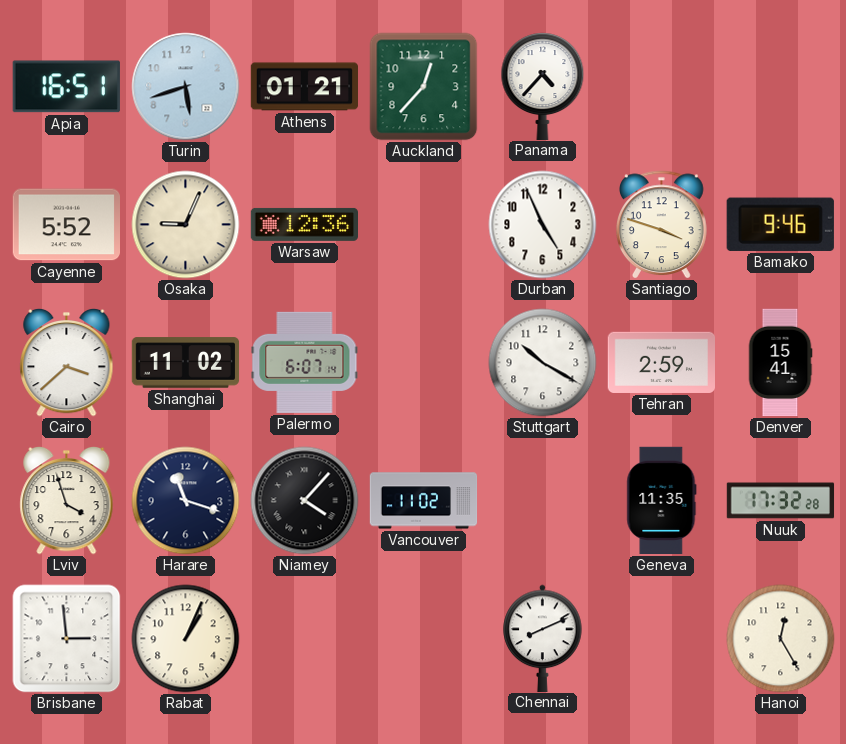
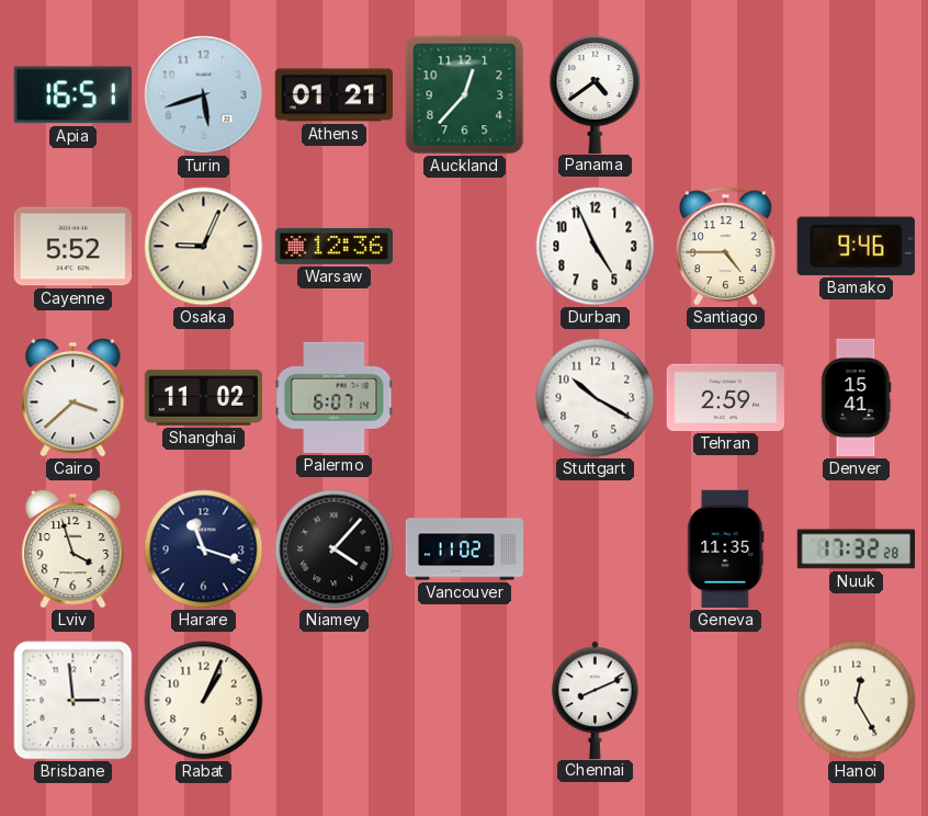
Panama: 4:37 -> 4:39 (596, 94)
Santiago: 3:48 -> 4:45 (726, 247)
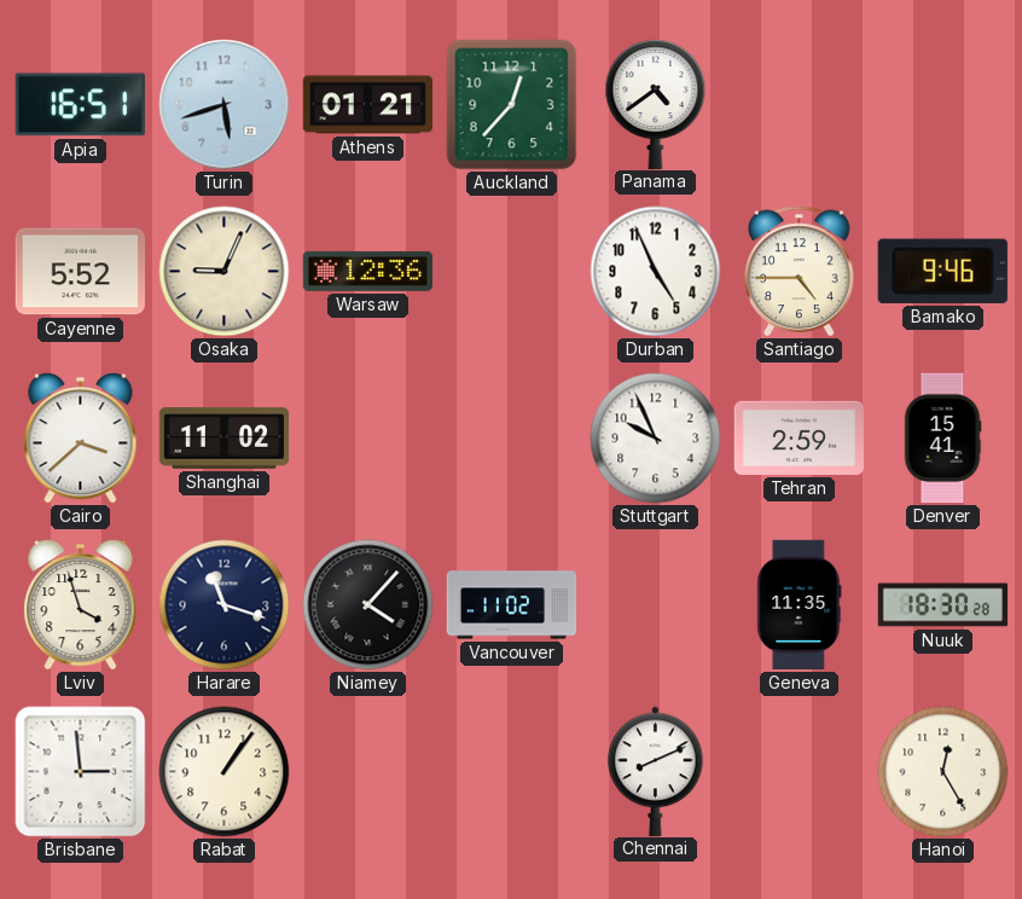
Palermo: 6:07 -> none (335, 397)
Stuttgart: 10:20 -> 9:56 (656, 439)
Nuuk: 17:32 -> 18:30 (943, 605)
Rabat: 1:04 -> 1:06 (225, 772)
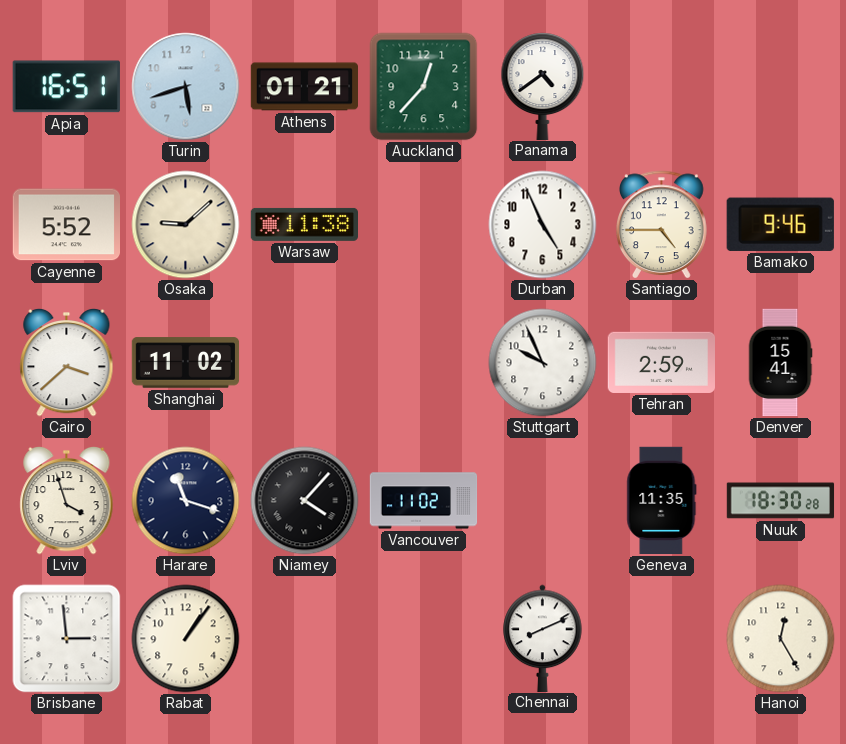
Osaka: 9:04 -> 9:08 (186, 225)
Warsaw: 12:36 -> 11:38 (305, 224)
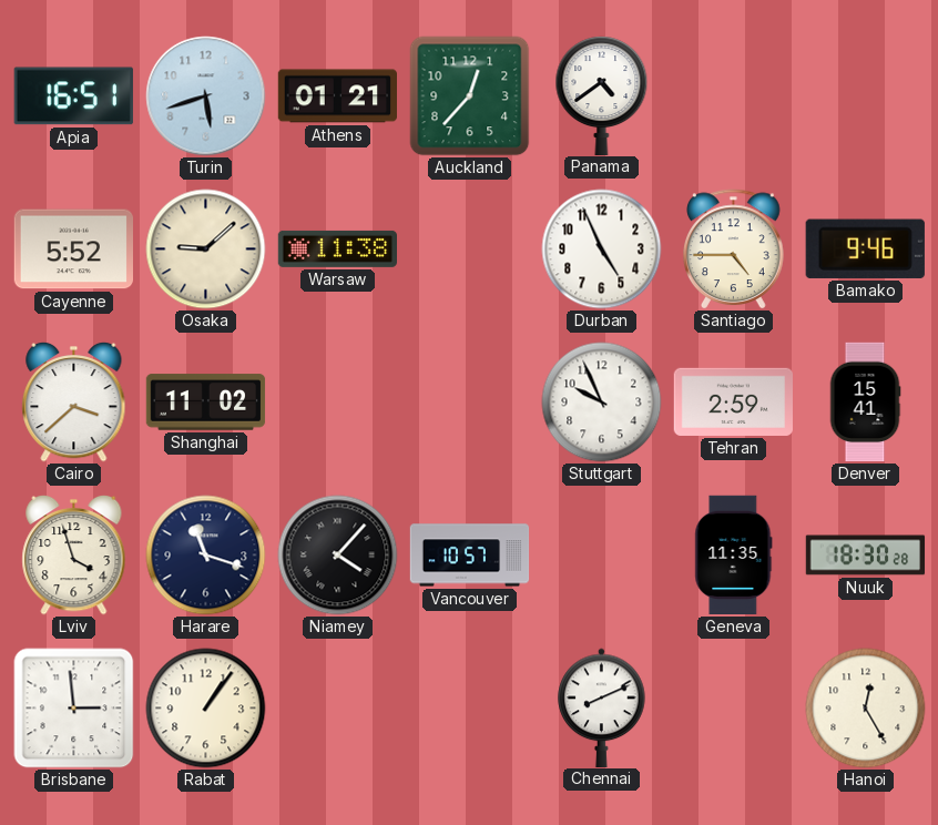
Vancouver: 11:02 -> 10:57 (470, 556)
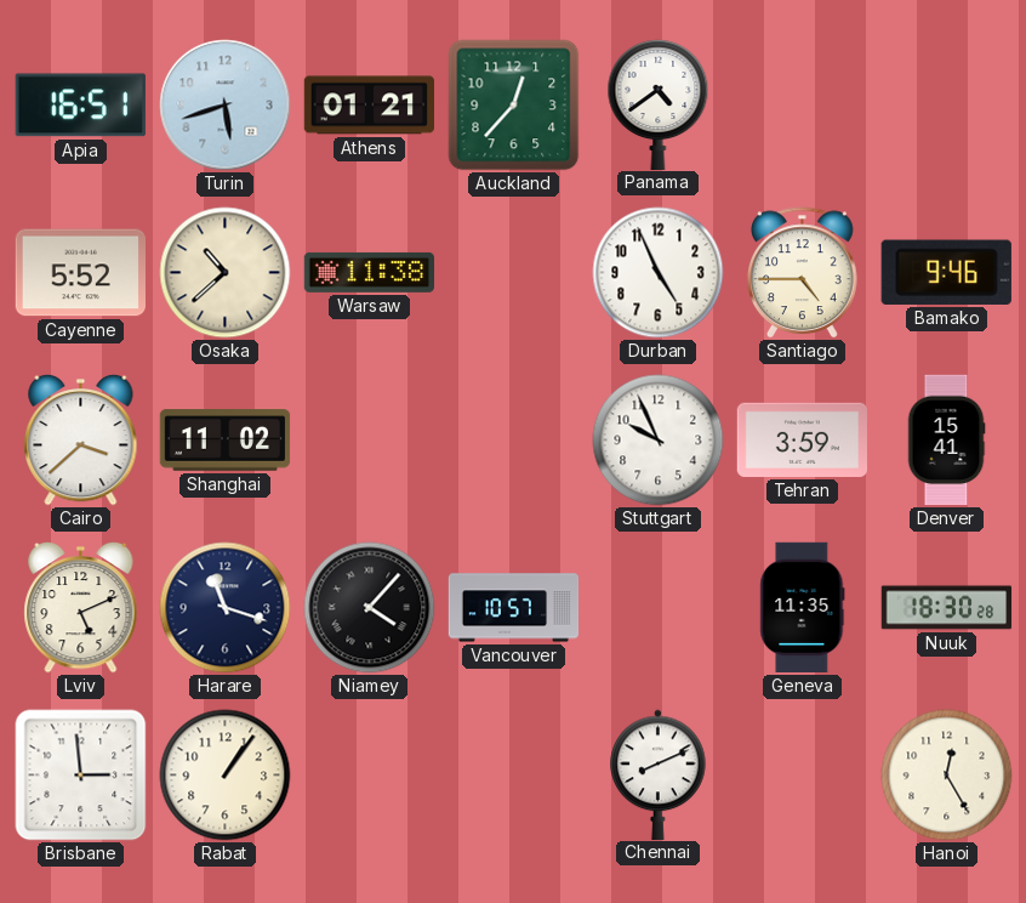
Osaka: 9:08 -> 10:38 (226, 273)
Tehran: 2:59 -> 3:59 (802, 439)
Lviv: 3:57 -> 5:11 (81, 607)
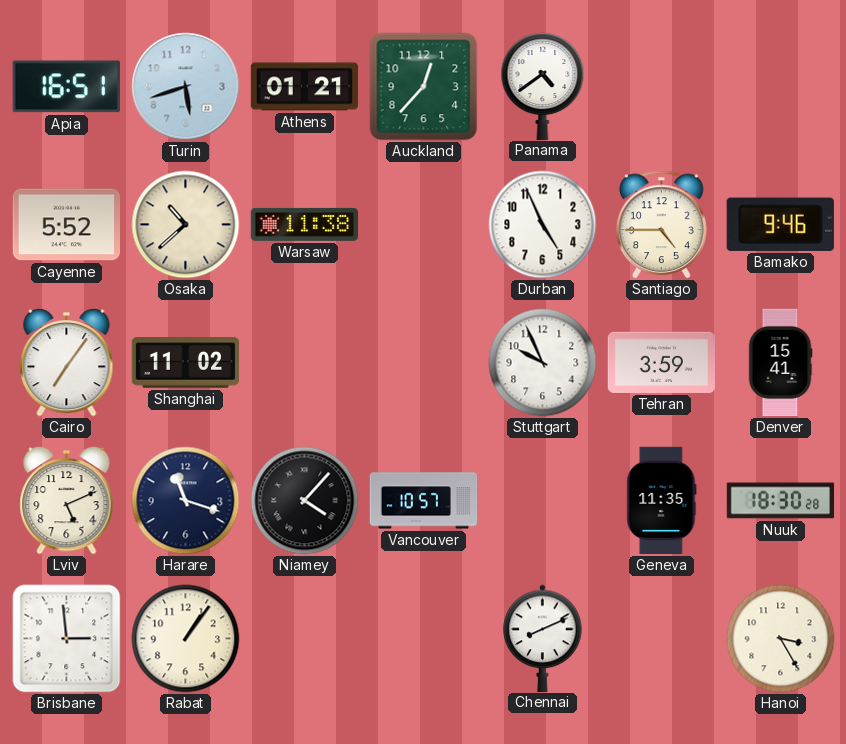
Cairo: 3:38 -> 7:06 (67, 362)
Hanoi: 12:25 -> 3:25 (781, 639)
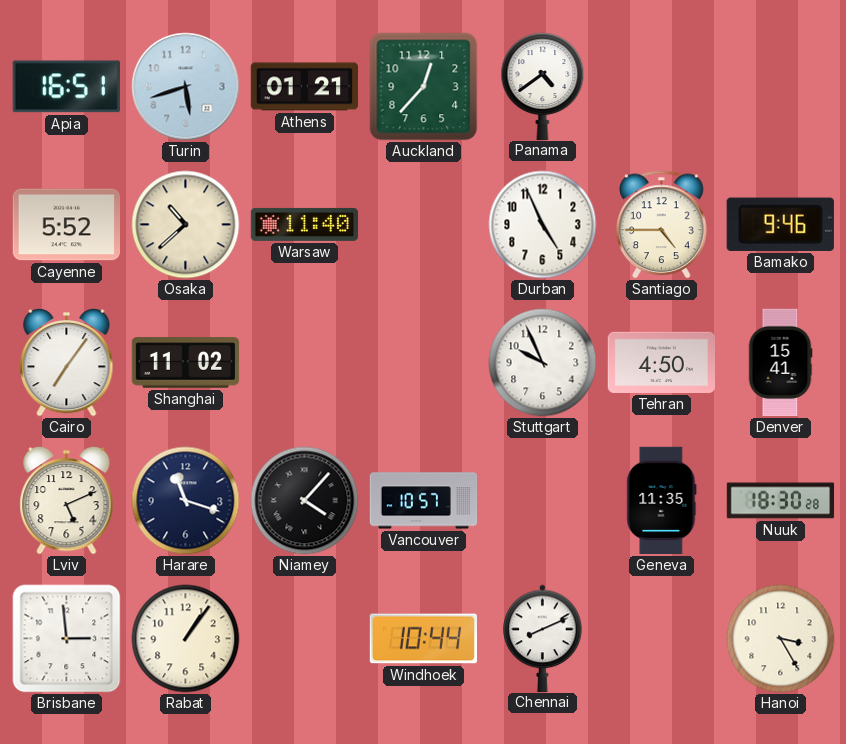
Warsaw: 11:38 -> 11:40 (305, 224)
Tehran: 3:59 -> 4:50 (661, 362)
Windhoek: none -> 10:44 (423, 639)
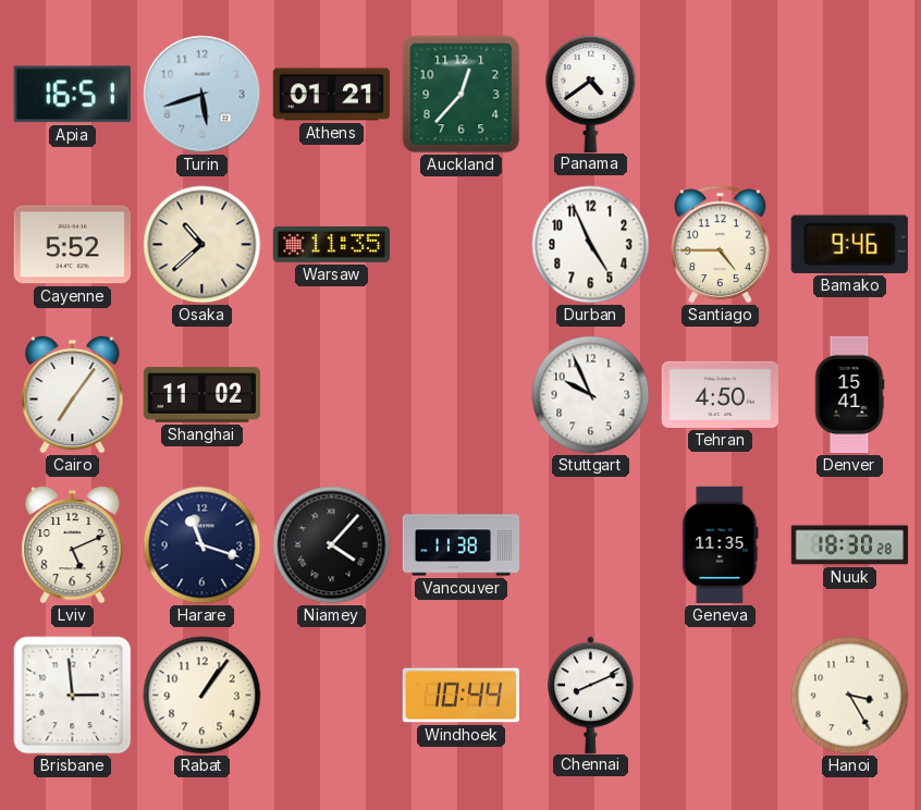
Warsaw: 11:40 -> 11:35 (332, 244)
Vancouver: 10:57 -> 11:38 (462, 545)
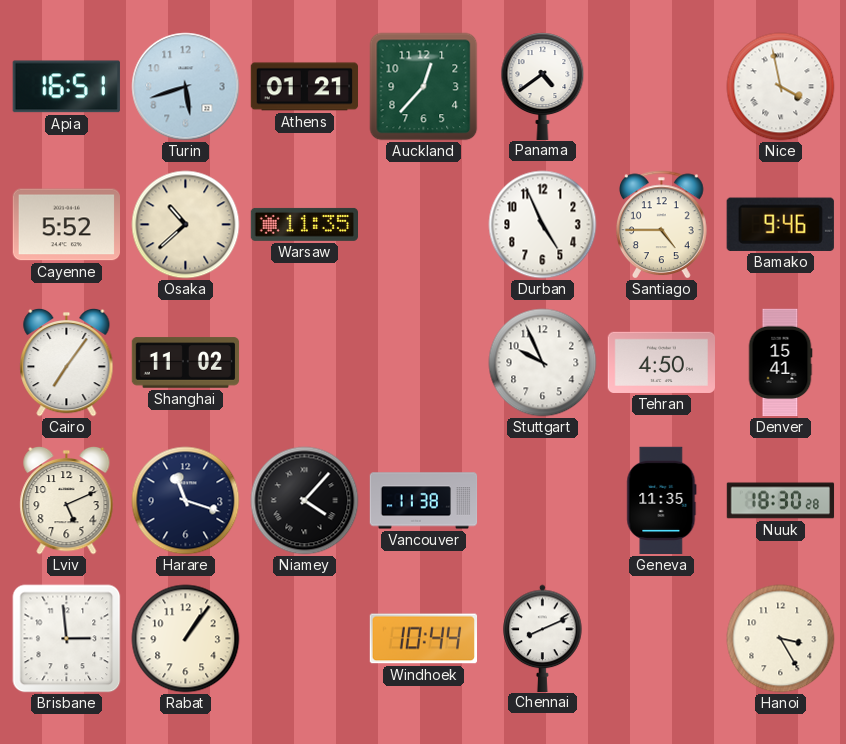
Nice: none -> 3:58 (781, 87)
